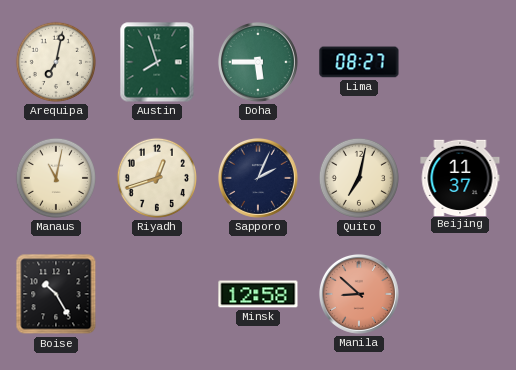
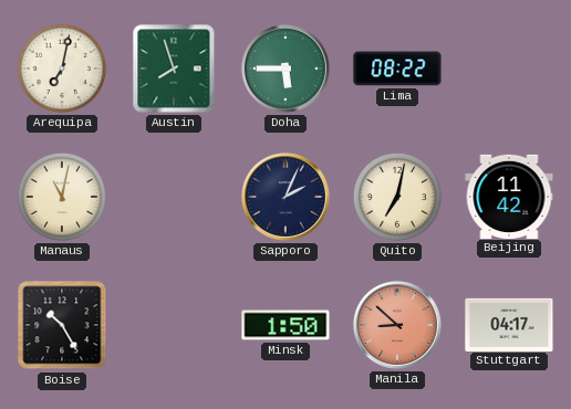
Lima: 08:27 -> 08:22 (397, 69)
Riyadh: 12:42 -> none (157, 178)
Beijing: 11:37 -> 11:42 (509, 196)
Minsk: 12:58 -> 1:50 (285, 325)
Stuttgart: none -> 04:17 (509, 324)
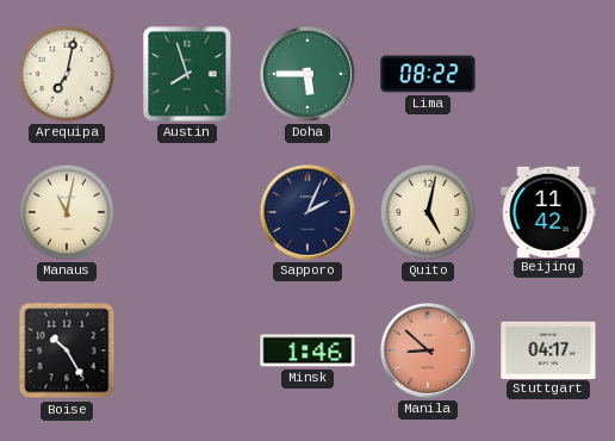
Quito: 7:02 -> 5:02 (428, 212)
Minsk: 1:50 -> 1:46 (307, 350)
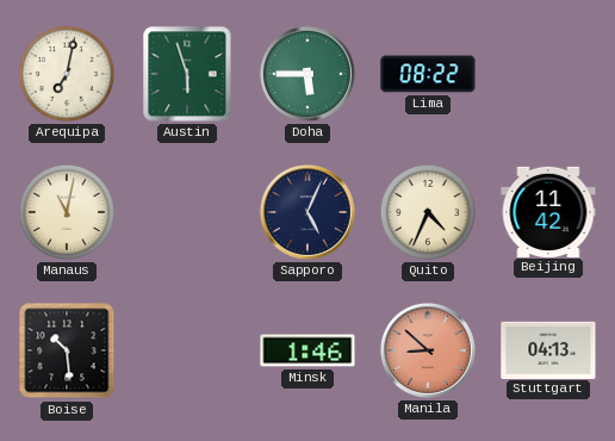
Austin: 7:57 -> 5:57 (187, 74)
Sapporo: 2:04 -> 5:04 (307, 212)
Quito: 5:02 -> 4:34 (428, 212)
Boise: 10:25 -> 10:29 (67, 350)
Stuttgart: 04:17 -> 04:13 (548, 349)
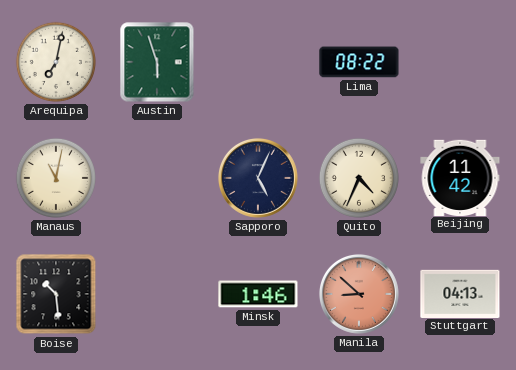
Doha: 5:45 -> none (307, 74)
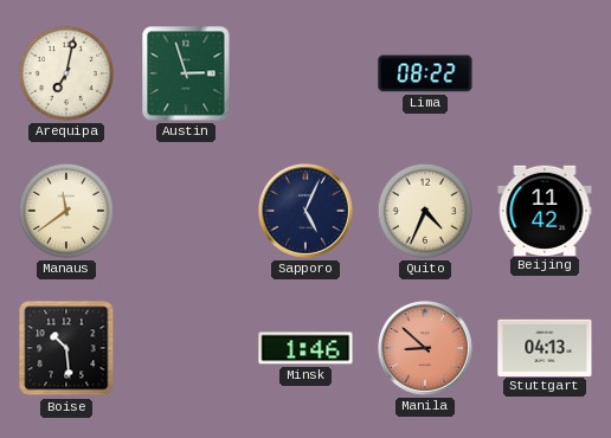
Austin: 5:57 -> 2:57 (186, 73)
Manaus: 11:02 -> 11:39 (66, 211)
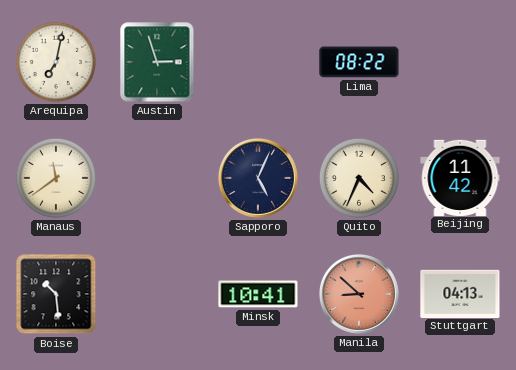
Minsk: 1:46 -> 10:41 (258, 294)
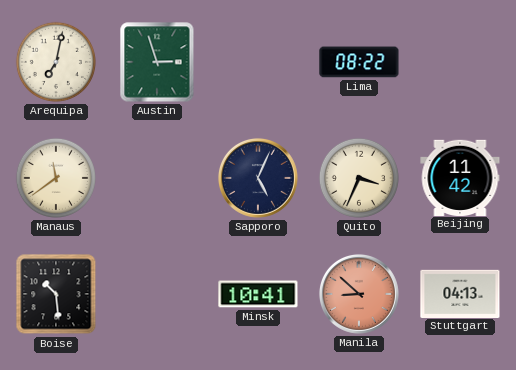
Quito: 4:34 -> 3:34 (359, 178)
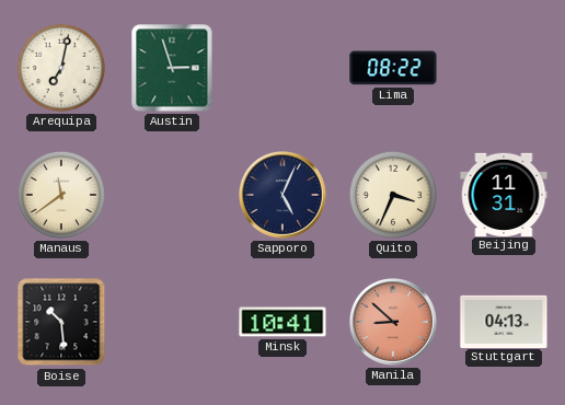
Beijing: 11:42 -> 11:31 (504, 194)
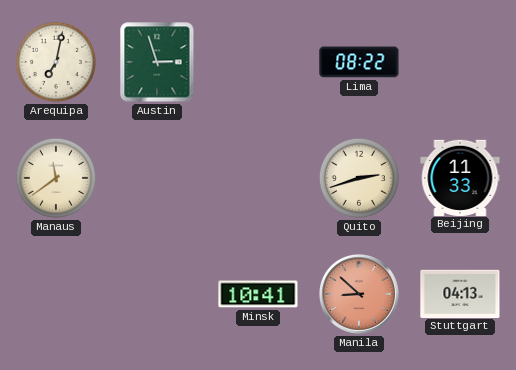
Sapporo: 5:04 -> none (282, 195)
Quito: 3:34 -> 2:42 (359, 178)
Beijing: 11:31 -> 11:33 (460, 177)
Boise: 10:29 -> none (61, 322)
